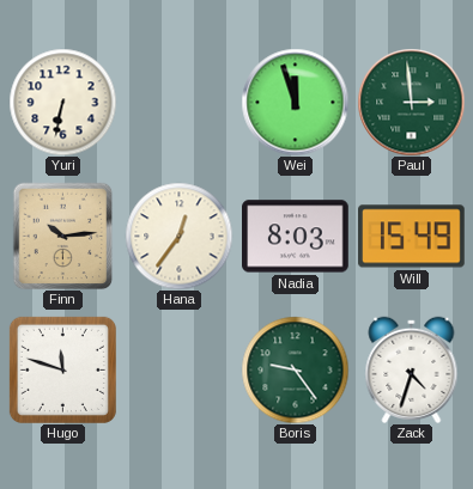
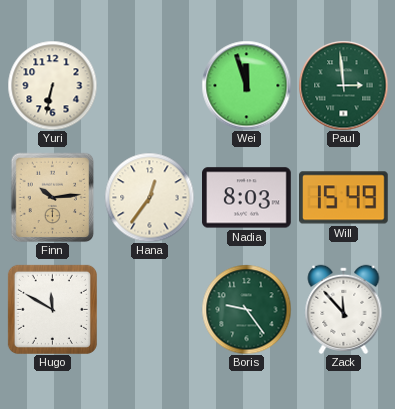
Hugo: 11:48 -> 11:50 (52, 309)
Zack: 4:33 -> 11:53 (344, 309)
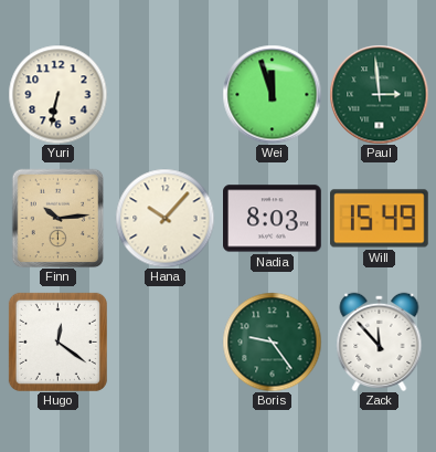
Hana: 12:36 -> 10:07 (164, 218)
Hugo: 11:50 -> 12:21 (57, 341)
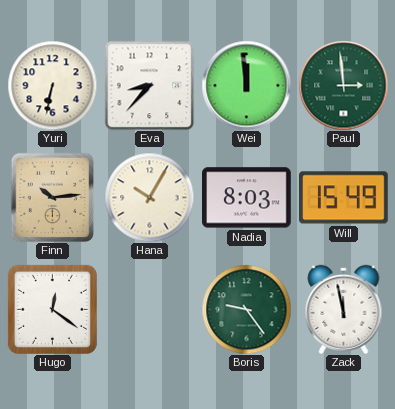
Eva: none -> 8:37 (149, 85)
Wei: 11:57 -> 11:59 (246, 85)
Hana: 10:07 -> 10:05 (149, 197)
Zack: 11:53 -> 11:58 (344, 309)
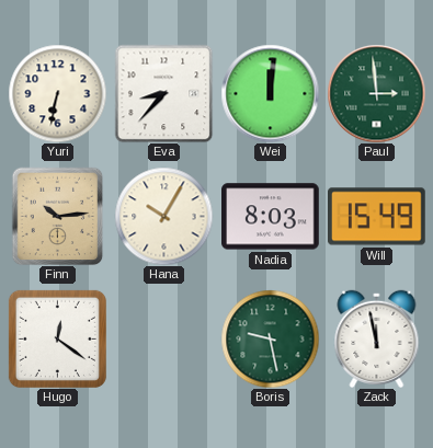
Wei: 11:59 -> 12:01 (270, 93)
Boris: 9:24 -> 9:28 (270, 338)
